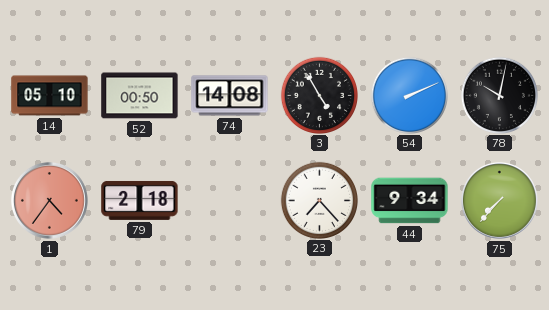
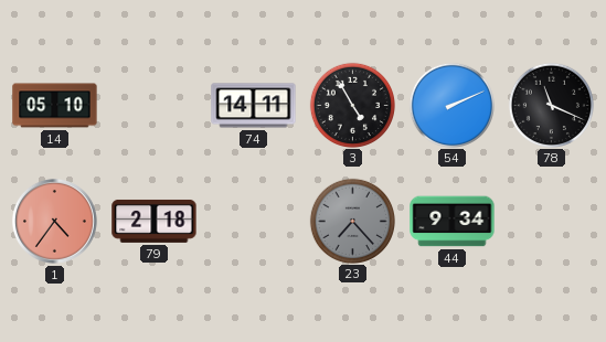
52: 00:50 -> none (140, 96)
74: 14:08 -> 14:11 (254, 106)
78: 10:02 -> 11:19 (551, 105)
23 dial: white -> grey (352, 221)
75: 7:37 -> none (499, 200)
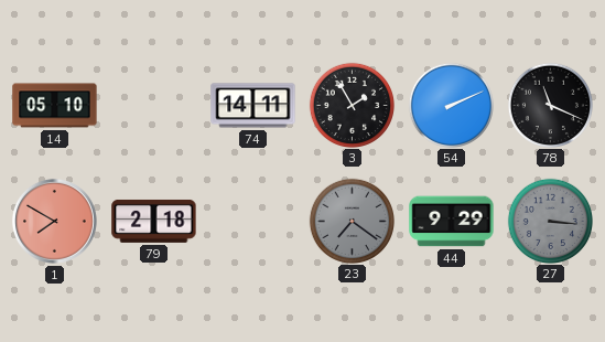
3: 4:55 -> 1:55 (352, 105)
1: 4:36 -> 7:50 (54, 221)
23: 7:23 -> 7:21 (352, 221)
44: 9:34 -> 9:29 (452, 222)
27: none -> 3:16 (550, 221)
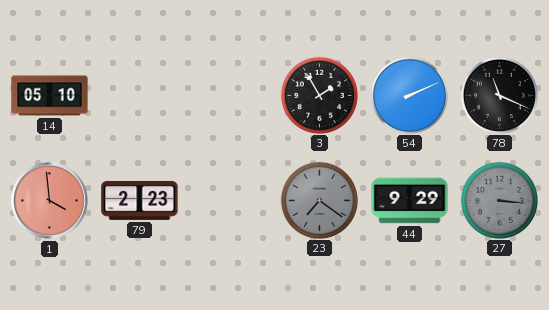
74: 14:11 -> none (253, 106)
1: 7:50 -> 3:59 (49, 200)
79: 2:18 -> 2:23 (140, 200)
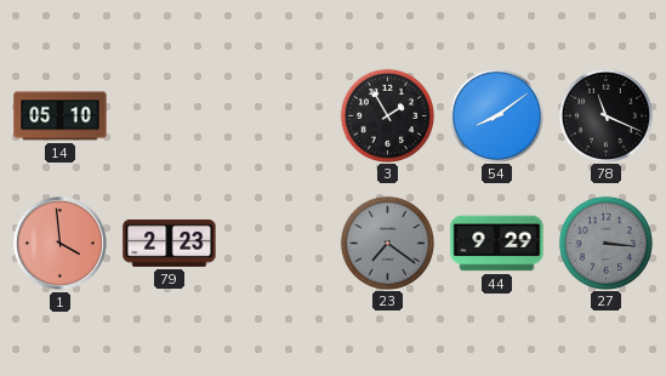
54: 2:11 -> 8:09 (496, 115)
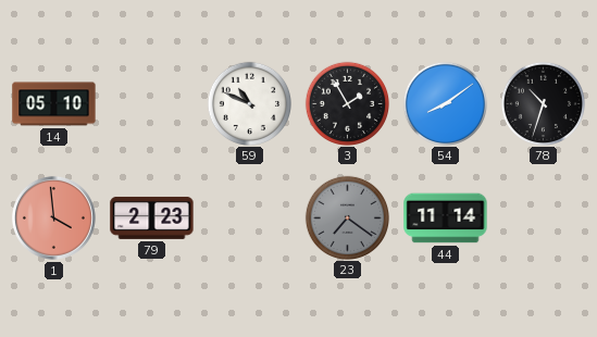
59: none -> 10:49 (249, 103)
78: 11:19 -> 10:33 (543, 103)
44: 9:29 -> 11:14 (446, 219)
27: 3:16 -> none (605, 243)
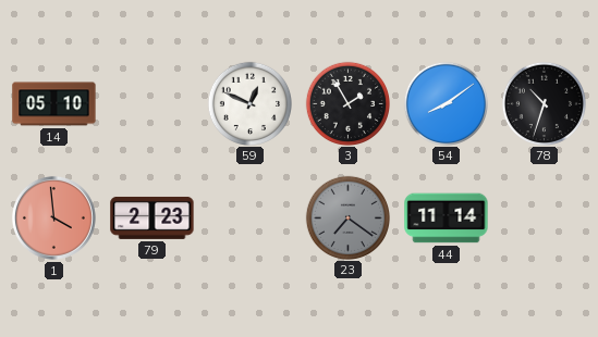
59: 10:49 -> 12:49 (249, 103)
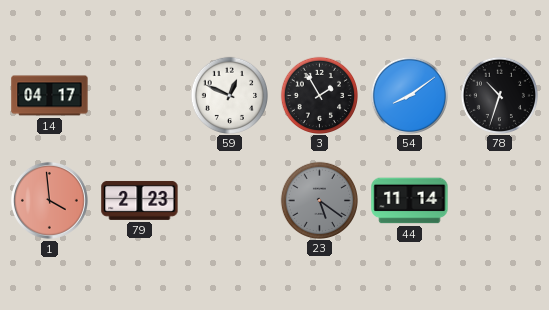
14: 05:10 -> 04:17 (50, 96)
23: 7:21 -> 5:21 (319, 200)
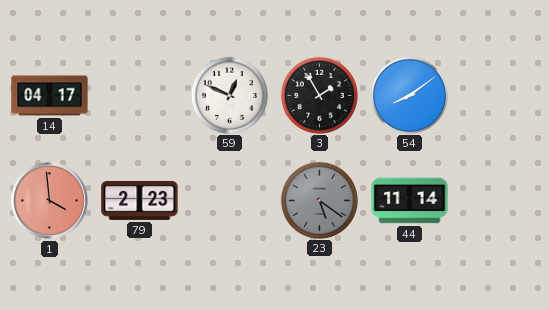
78: 10:33 -> none (499, 95)
